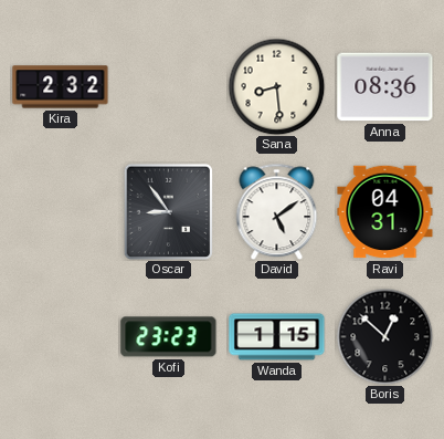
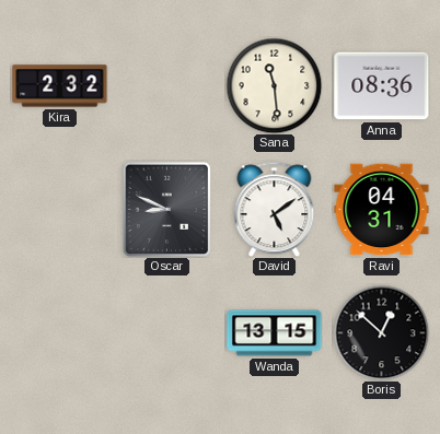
Sana: 8:29 -> 11:29 (274, 85)
Oscar: 8:54 -> 8:49 (166, 209)
Kofi: 23:23 -> none (169, 337)
Wanda: 1:15 -> 13:15 (275, 333)
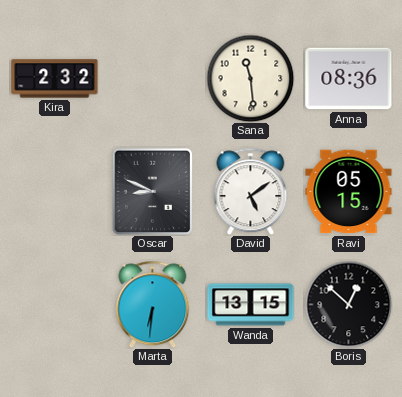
Ravi: 04:31 -> 05:15 (349, 192)
Marta: none -> 6:31 (153, 304)
